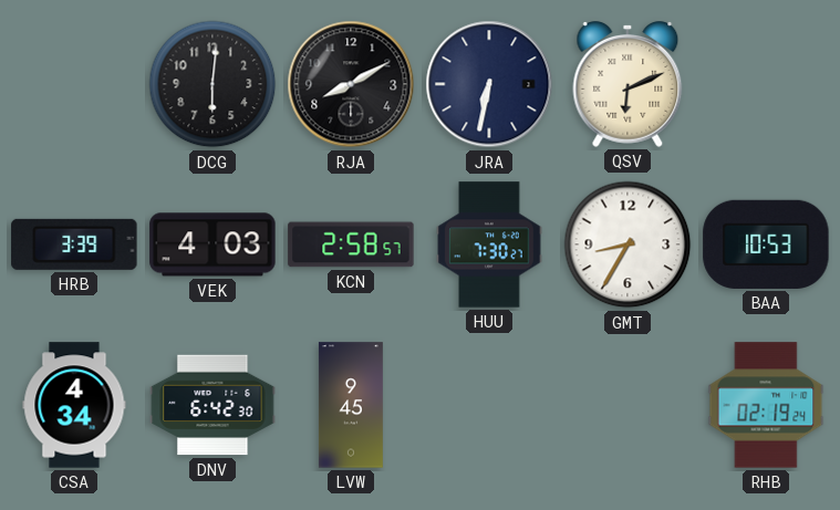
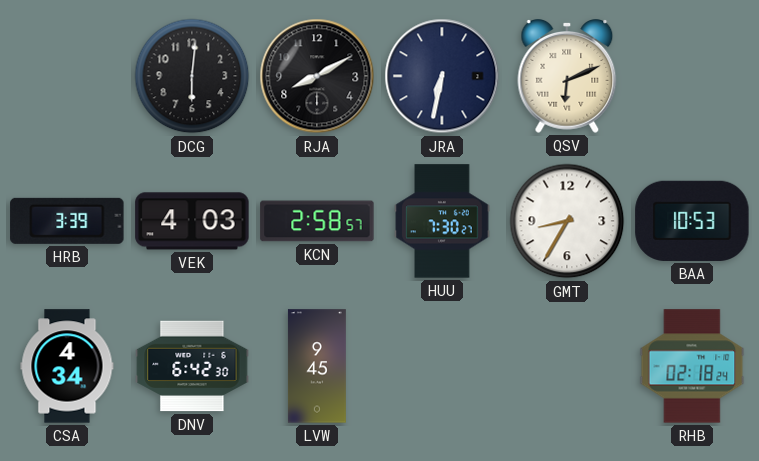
RHB: 02:19 -> 02:18 (692, 366)
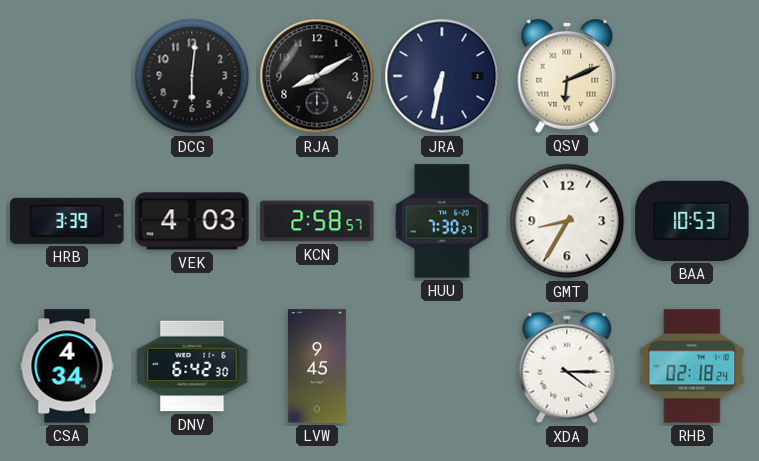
XDA: none -> 4:15 (567, 366)
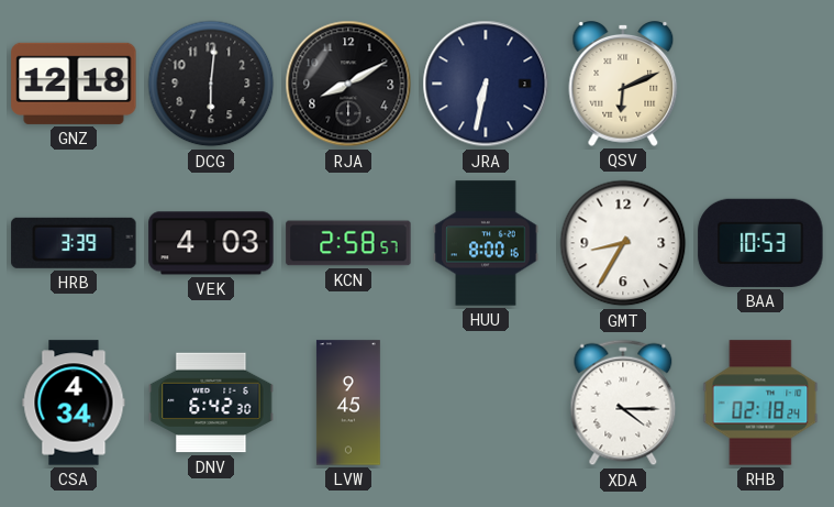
GNZ: none -> 12:18 (74, 84)
HUU: 7:30 -> 8:00 (486, 243)
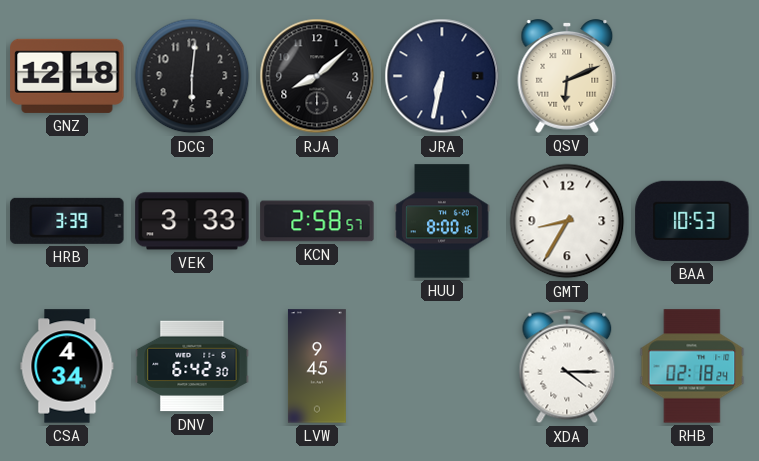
RJA: 8:10 -> 8:08 (317, 76)
VEK: 4:03 -> 3:33 (192, 221)
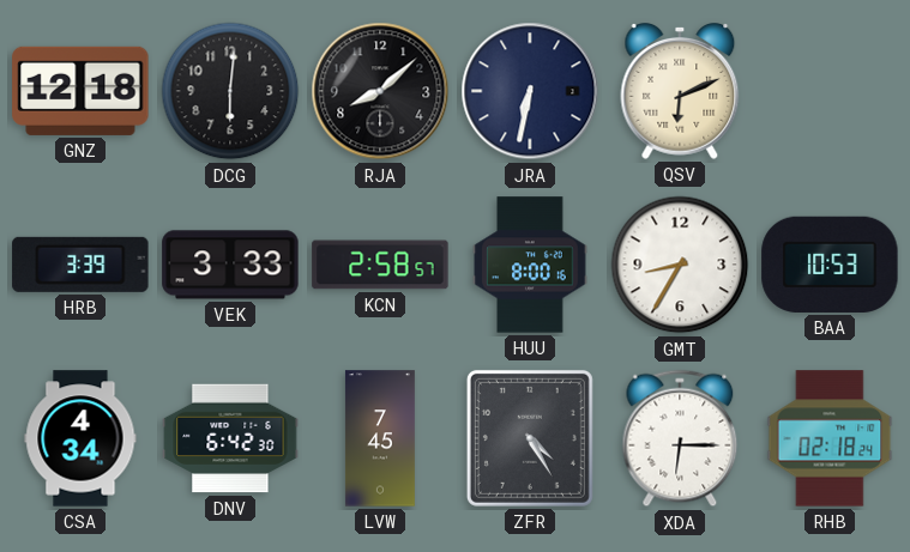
LVW: 9:45 -> 7:45 (380, 438)
ZFR: none -> 4:25 (530, 438)
XDA: 4:15 -> 6:15 (680, 438)
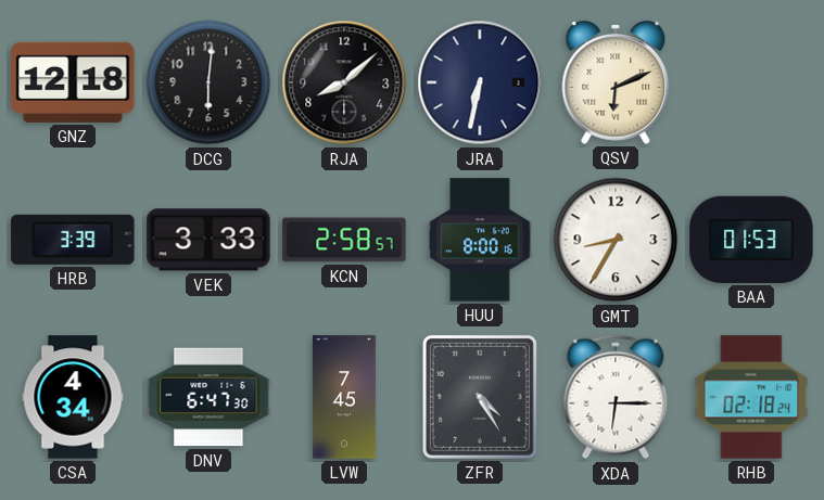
BAA: 10:53 -> 01:53 (751, 240)
DNV: 6:42 -> 6:47 (208, 397)
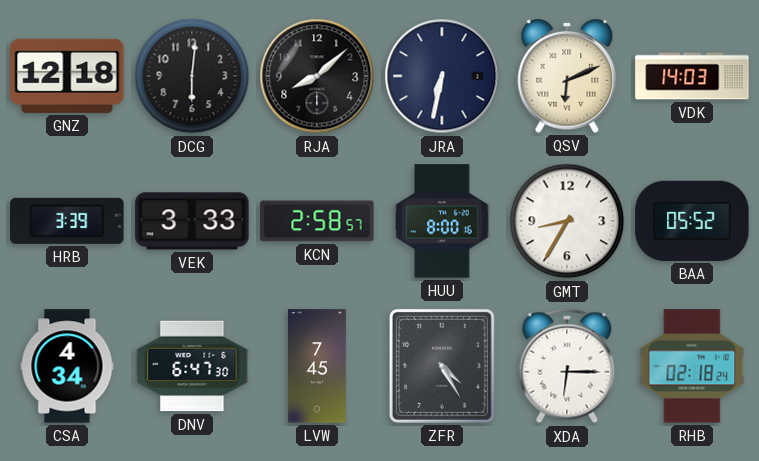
VDK: none -> 14:03 (692, 76)
BAA: 01:53 -> 05:52 (692, 221)
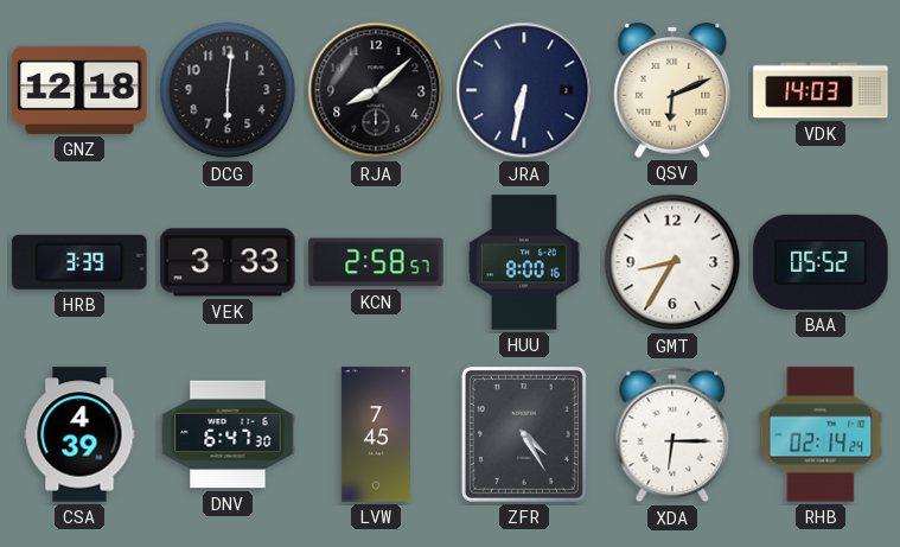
CSA: 4:34 -> 4:39 (79, 434)
RHB: 02:18 -> 02:14 (821, 434)
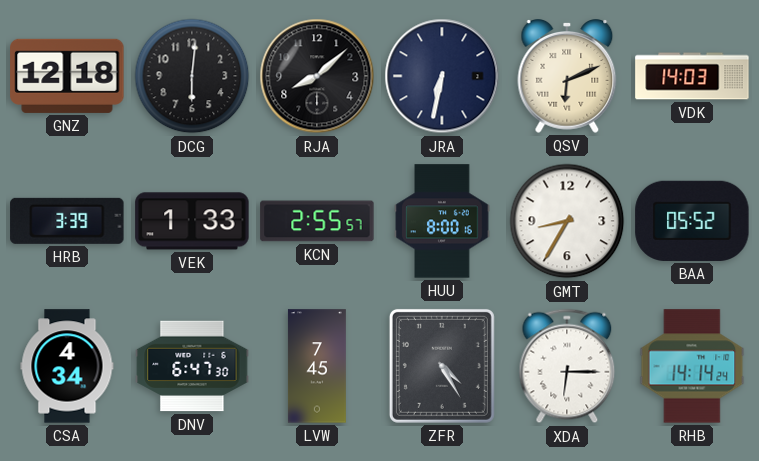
VEK: 3:33 -> 1:33 (192, 221)
KCN: 2:58 -> 2:55 (317, 221)
CSA: 4:39 -> 4:34 (67, 366)
RHB: 02:14 -> 14:14 (692, 366)
